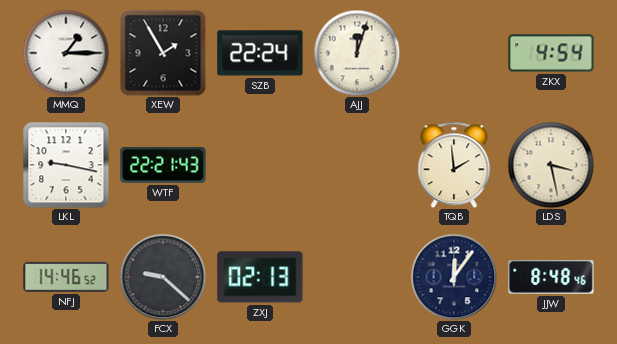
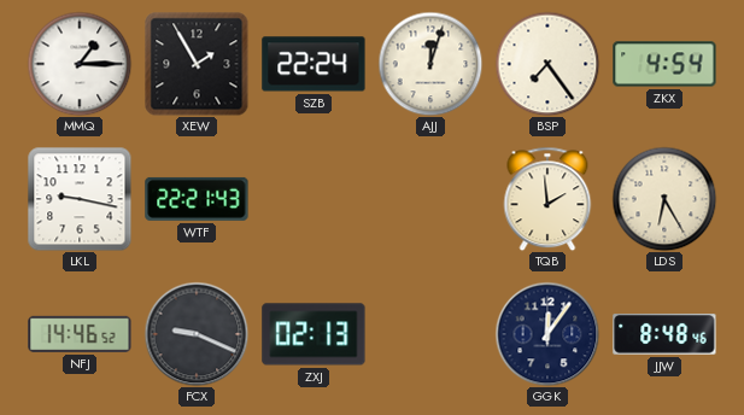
BSP: none -> 7:24 (547, 64)
LDS: 3:28 -> 6:25 (664, 199)
FCX: 9:22 -> 9:19 (197, 334)
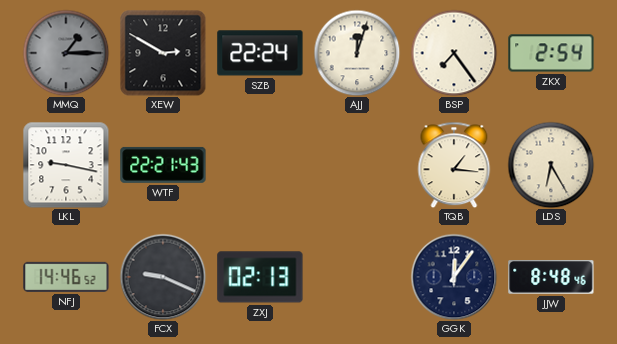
MMQ dial: white -> grey (66, 53)
XEW: 1:55 -> 2:50 (163, 53)
ZKX: 4:54 -> 2:54 (551, 53)
TQB: 1:59 -> 1:16 (454, 165)
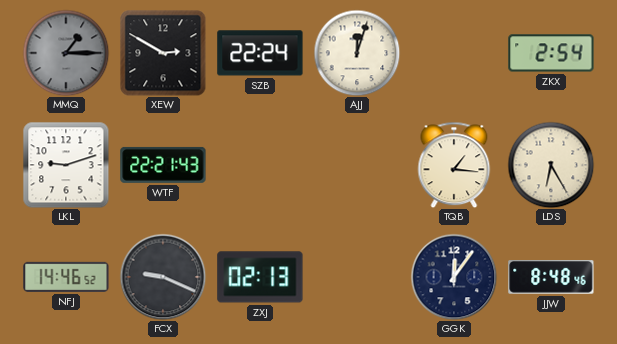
BSP: 7:24 -> none (454, 53)
LKL: 9:17 -> 9:12 (66, 165)
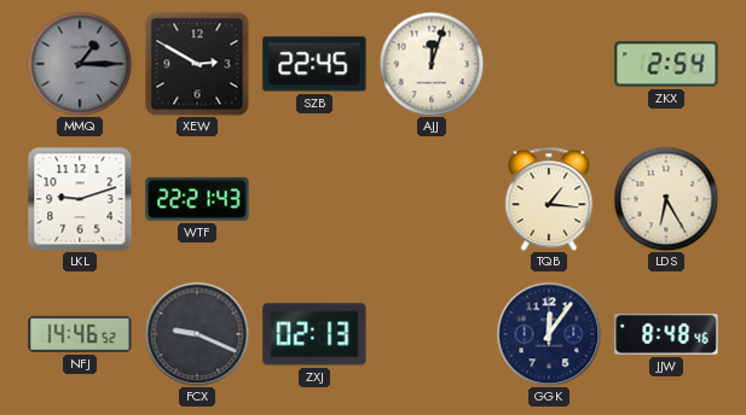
SZB: 22:24 -> 22:45 (314, 64)
